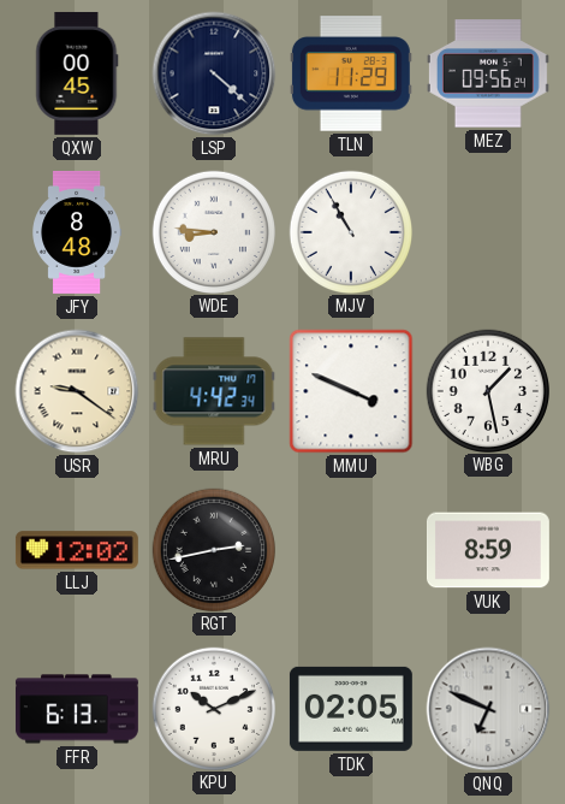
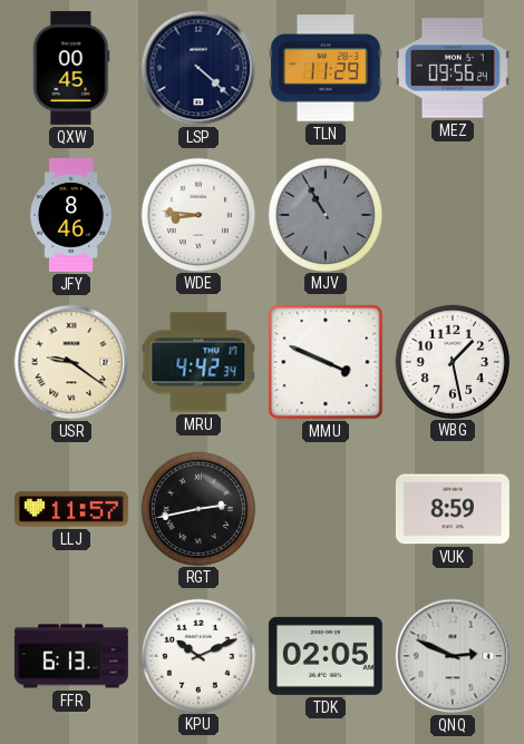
JFY: 8:48 -> 8:46 (71, 216)
MJV dial: white -> grey (324, 214)
LLJ: 12:02 -> 11:57 (71, 509)
QNQ: 6:49 -> 2:49 (453, 656)
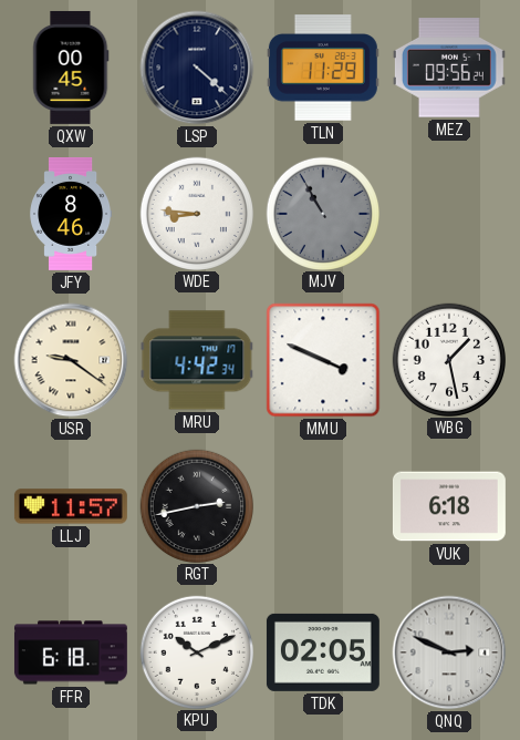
VUK: 8:59 -> 6:18 (449, 506)
FFR: 6:13 -> 6:18 (71, 652)
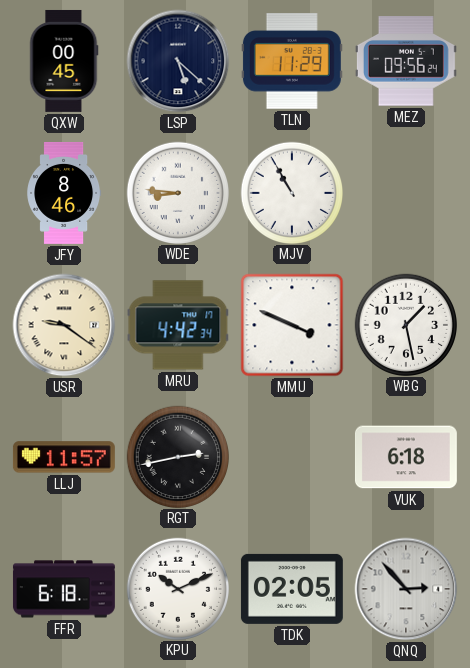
LSP: 4:22 -> 5:22 (178, 61)
MJV dial: grey -> white (291, 192)
QNQ: 2:49 -> 2:53 (406, 589)
